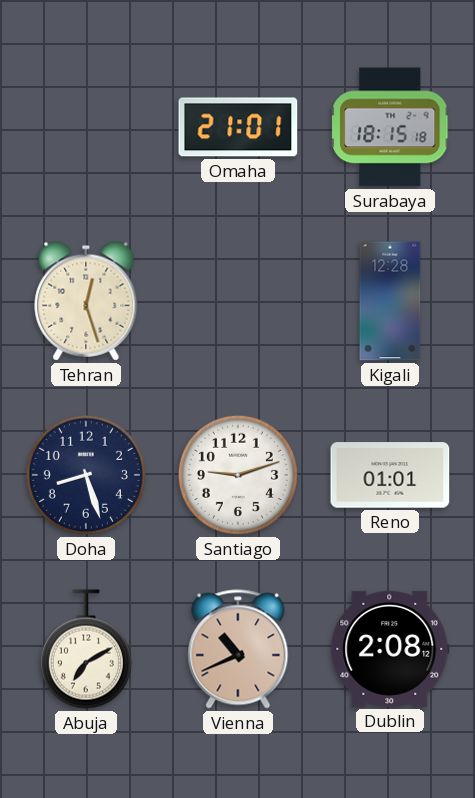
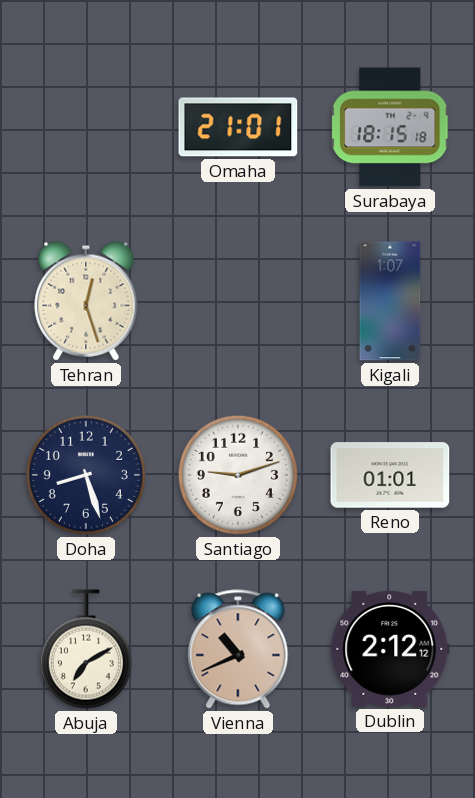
Kigali: 12:28 -> 1:07 (390, 301)
Dublin: 2:08 -> 2:12 (390, 649)
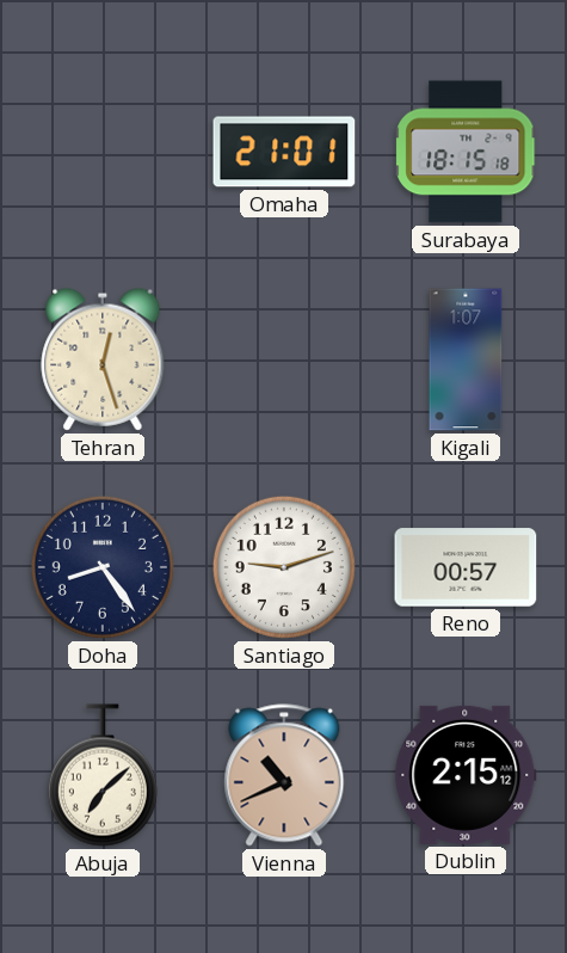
Doha: 8:27 -> 8:24 (103, 567)
Reno: 01:01 -> 00:57 (466, 567)
Abuja: 7:10 -> 7:08 (103, 775)
Dublin: 2:12 -> 2:15 (466, 775)
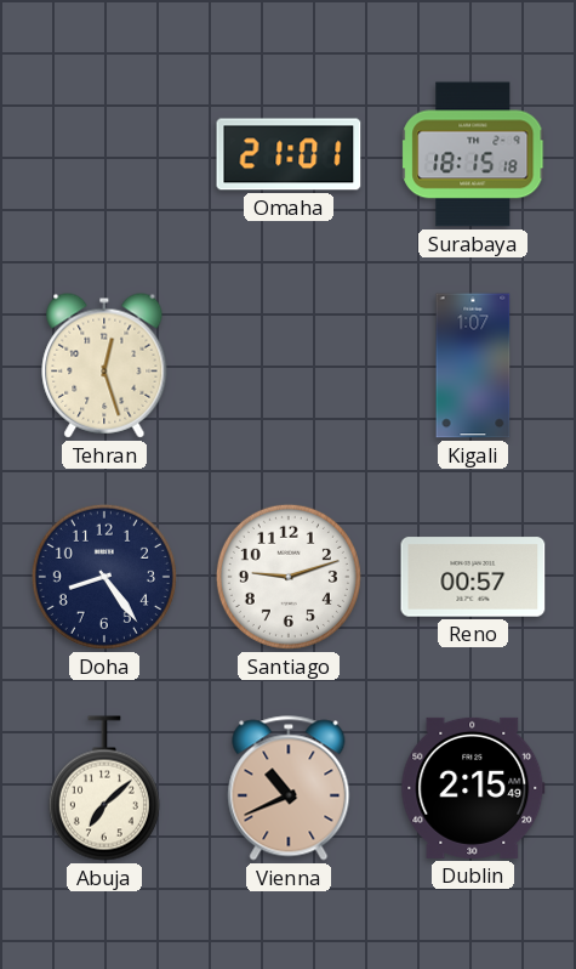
Dublin: 2:15:12 -> 2:15:49 (473, 788)
